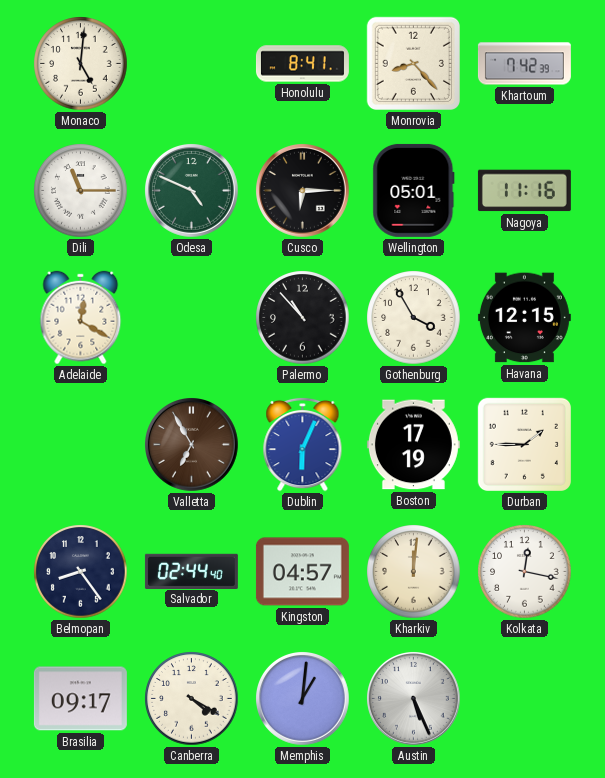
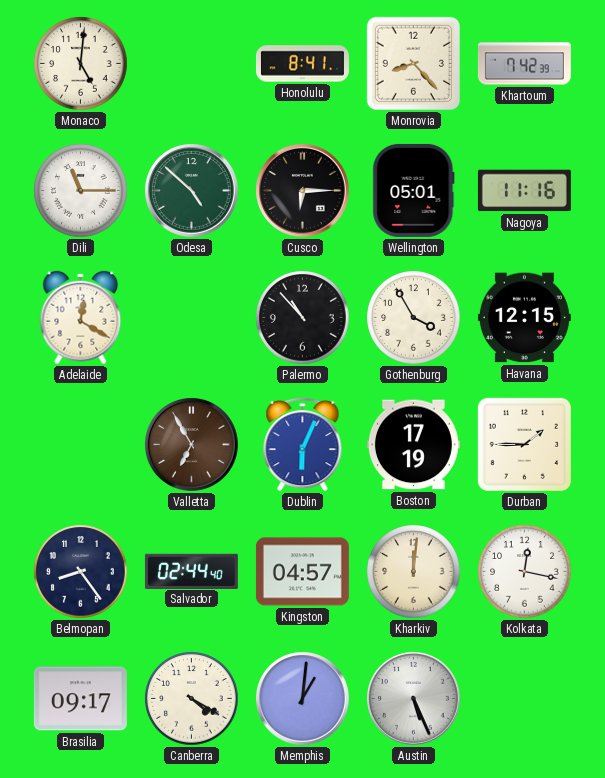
Odesa: 4:49 -> 4:52 (192, 191)
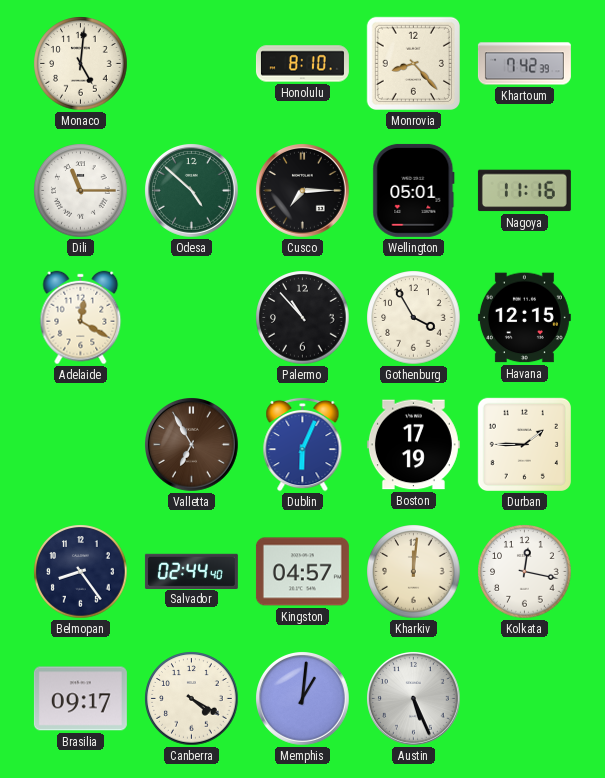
Honolulu: 8:41 -> 8:10 (302, 64)
Cusco: 6:15 -> 7:15 (303, 191)
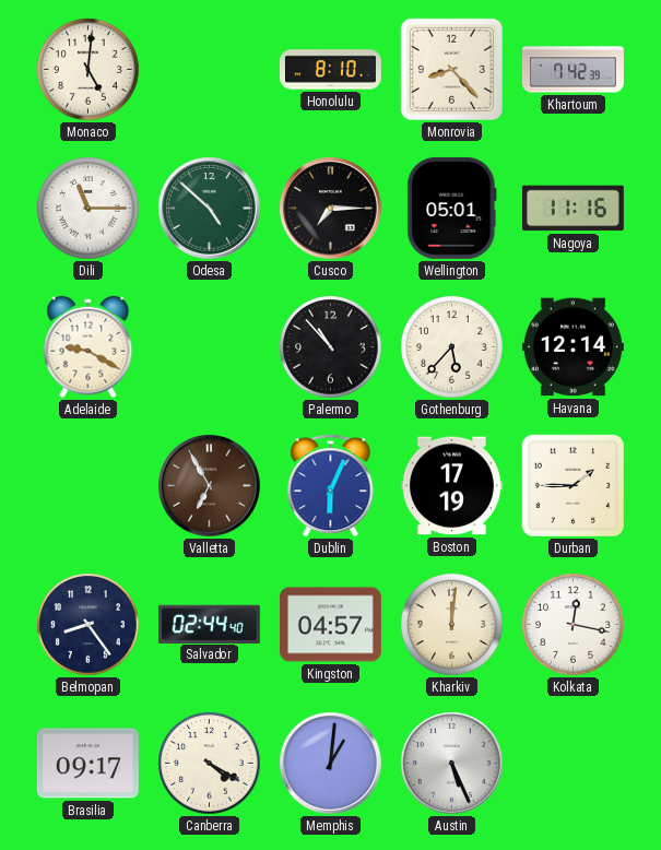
Adelaide: 12:20 -> 9:20 (88, 347)
Gothenburg: 3:55 -> 5:37 (452, 347)
Havana: 12:15 -> 12:14 (573, 347)
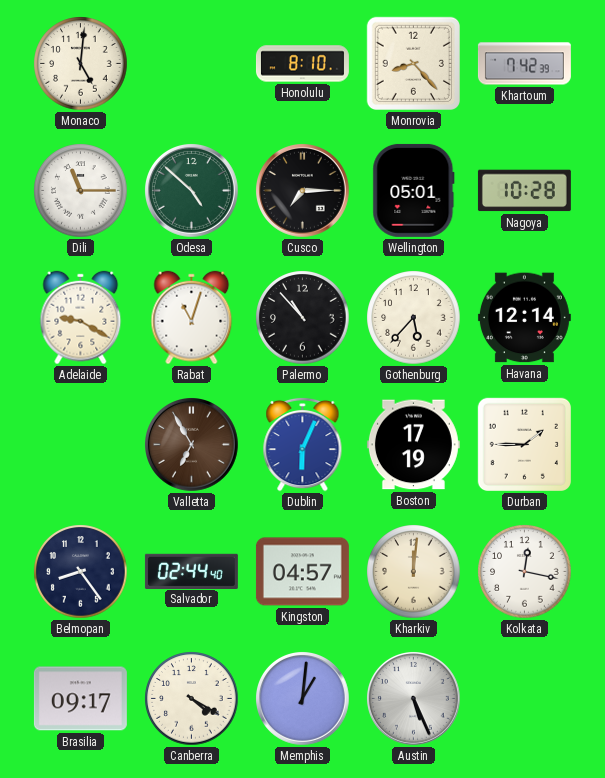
Nagoya: 11:16 -> 10:28 (524, 191)
Rabat: none -> 11:03 (192, 318)
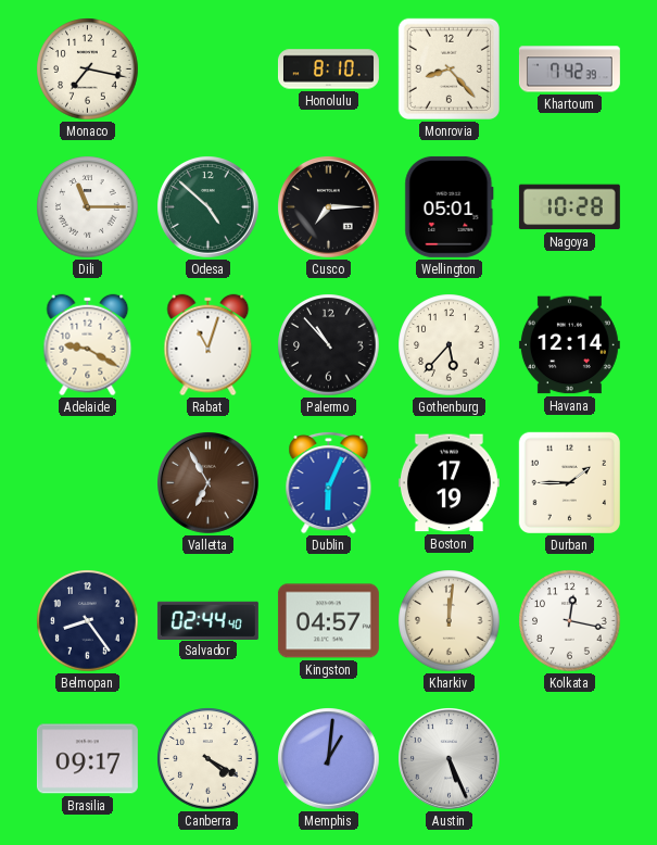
Monaco: 5:01 -> 7:17 (88, 70)
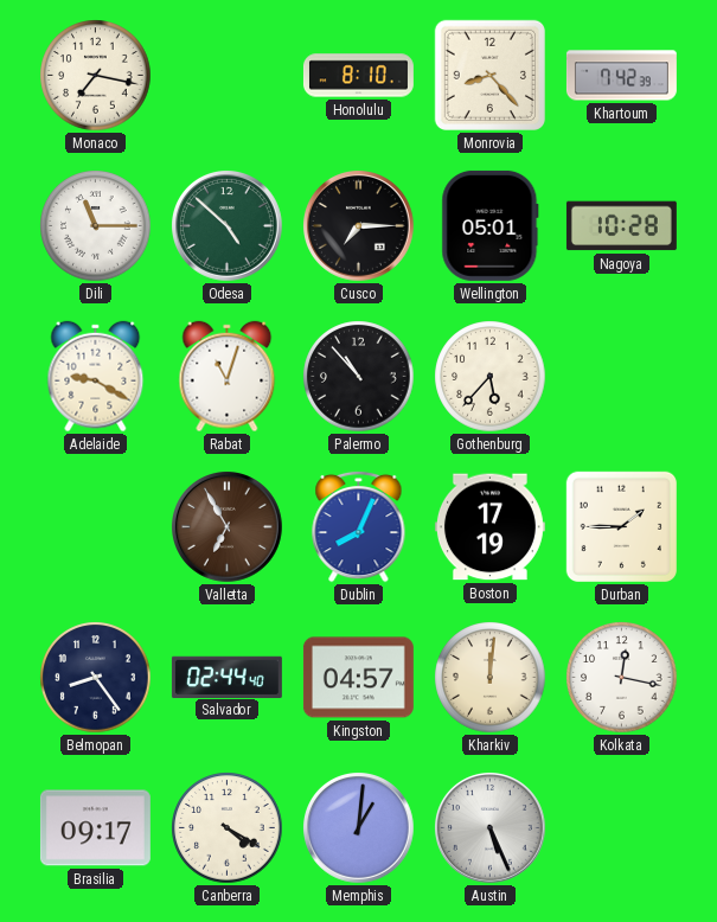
Havana: 12:14 -> none (569, 345)
Dublin: 6:04 -> 8:04 (359, 526)
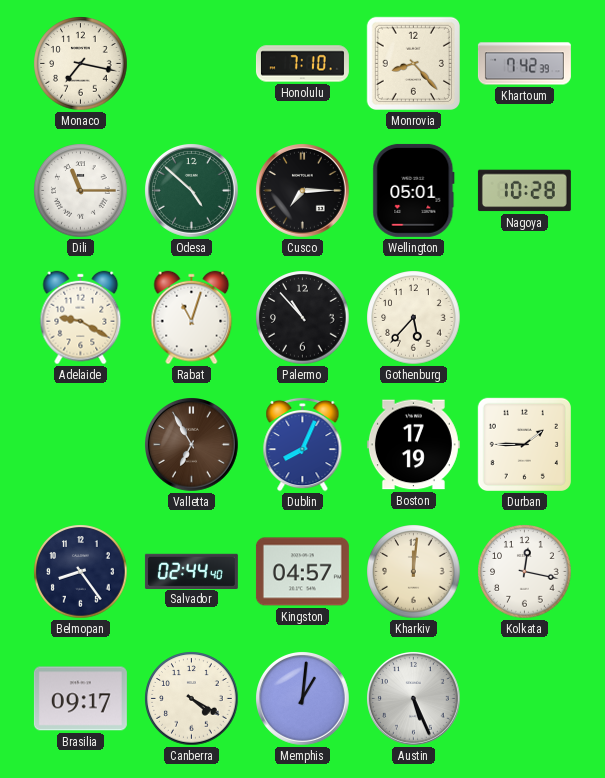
Honolulu: 8:10 -> 7:10 (302, 64)
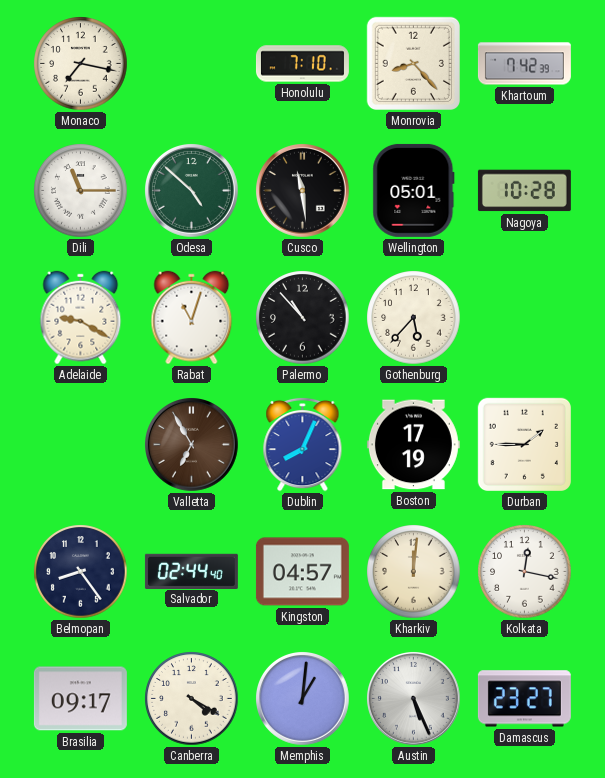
Cusco: 7:15 -> 11:29 (303, 191)
Damascus: none -> 23:27 (524, 699)
